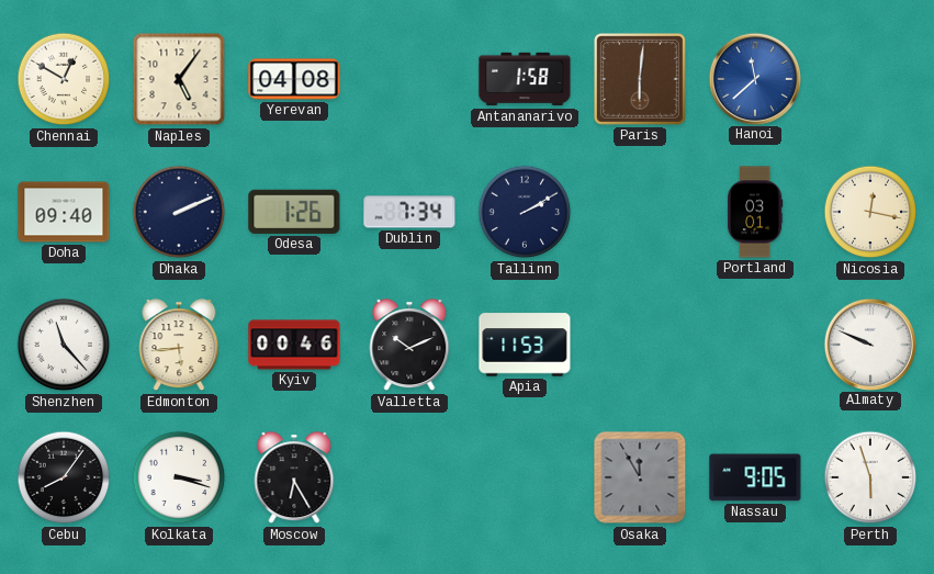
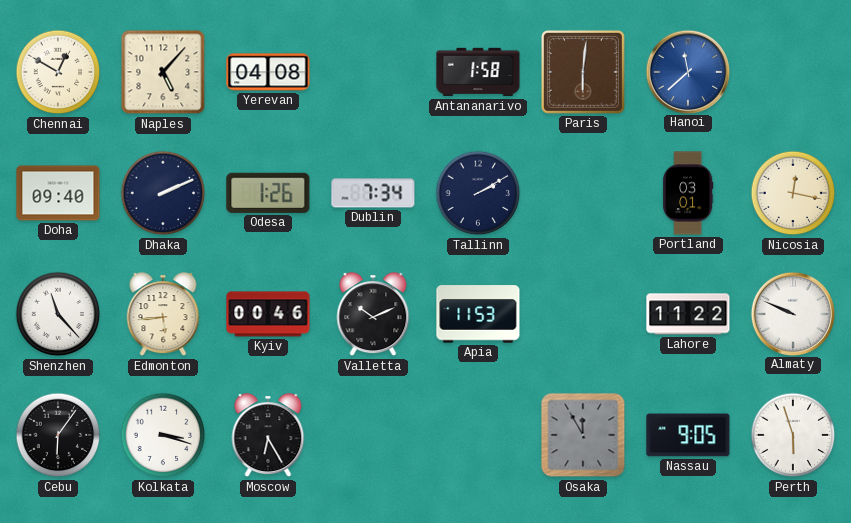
Naples: 5:06 -> 5:07 (163, 72)
Lahore: none -> 11:22 (688, 314)
Cebu: 8:06 -> 6:06 (58, 435)
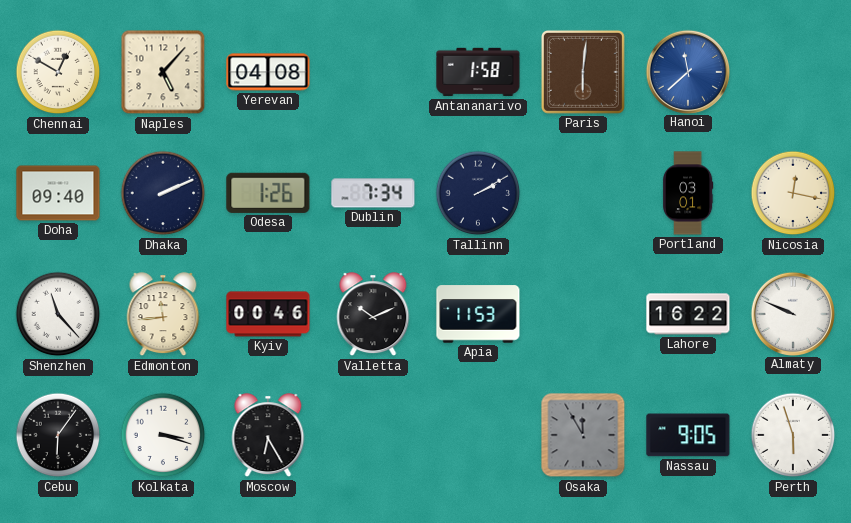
Edmonton: 5:44 -> 11:44 (163, 315)
Lahore: 11:22 -> 16:22 (688, 314)
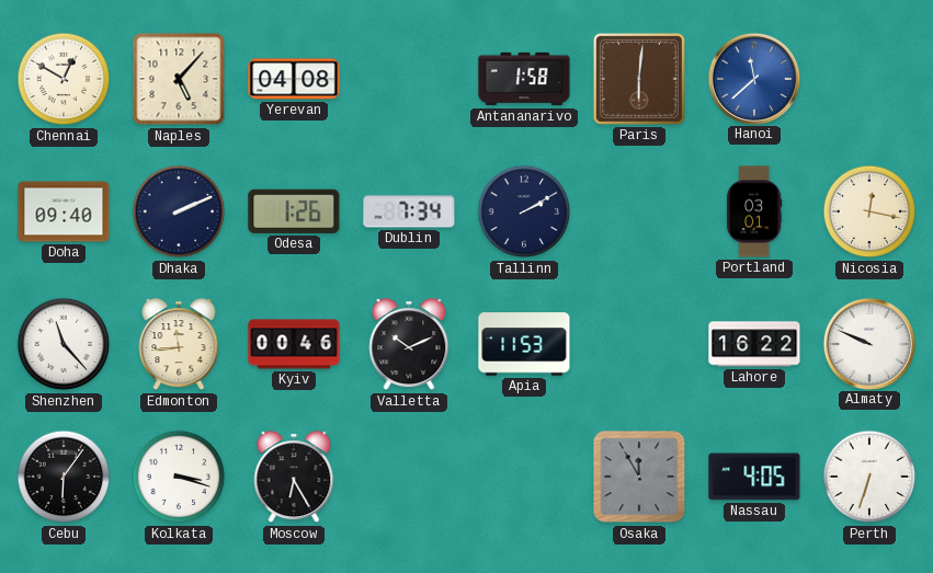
Nassau: 9:05 -> 4:05 (754, 477)
Perth: 5:57 -> 6:33 (869, 477)
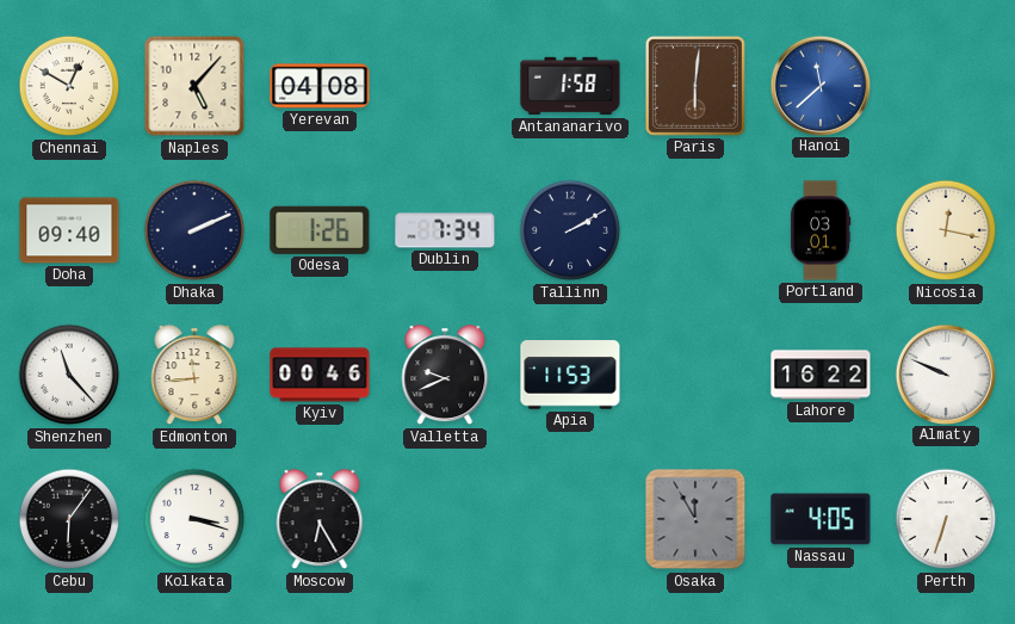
Valletta: 10:11 -> 9:41 (445, 376)
